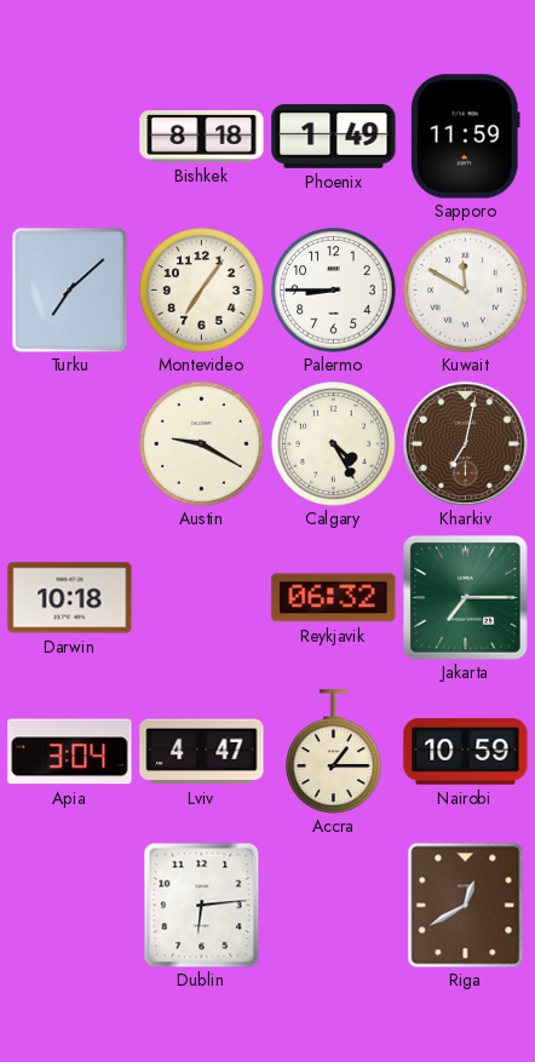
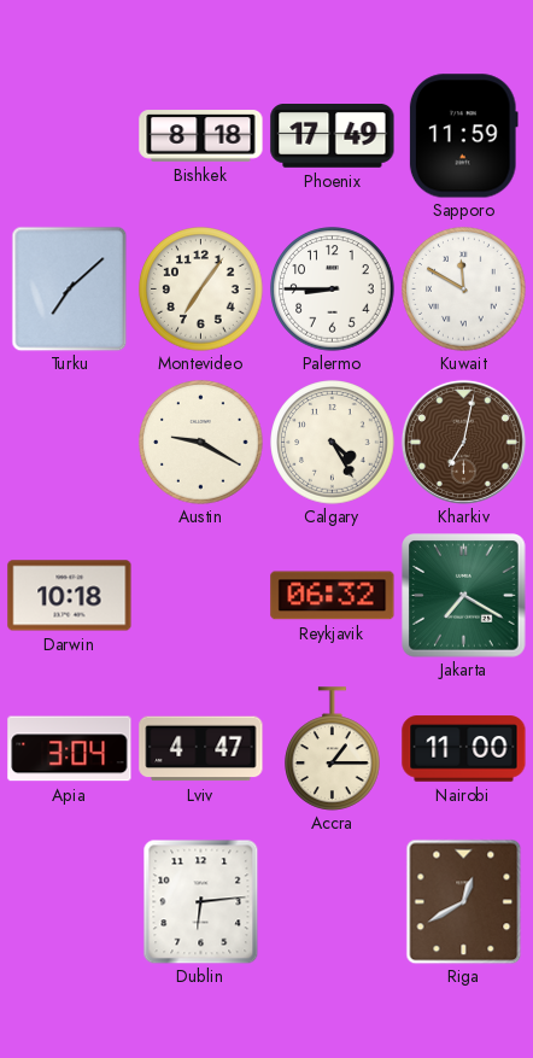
Phoenix: 1:49 -> 17:49 (333, 136)
Jakarta: 7:15 -> 7:20 (464, 596)
Nairobi: 10:59 -> 11:00 (464, 749)
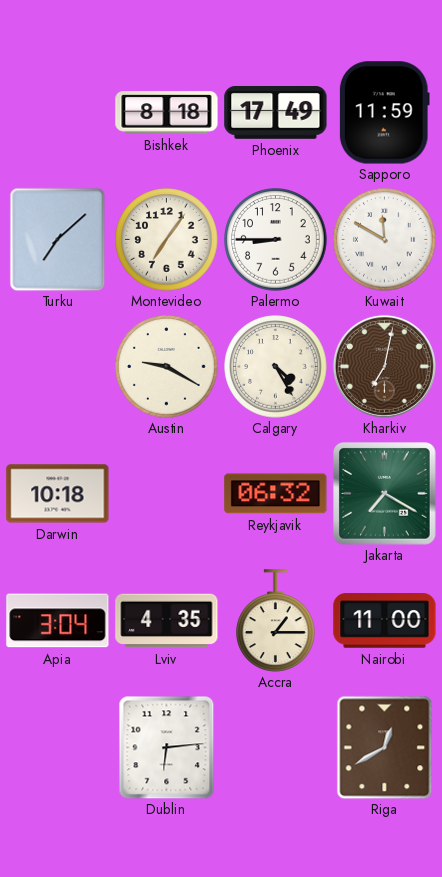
Lviv: 4:47 -> 4:35 (167, 621)
